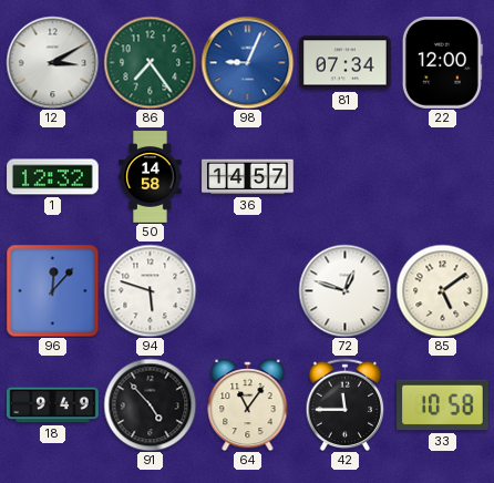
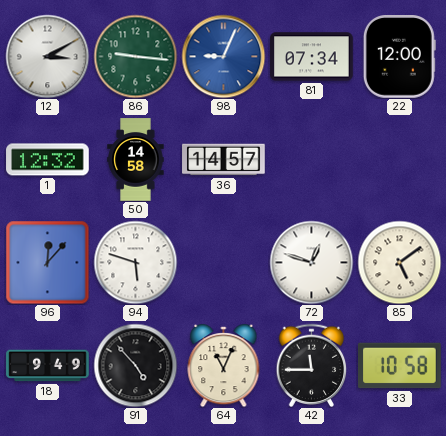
86: 7:24 -> 9:16 (135, 56)
64: 11:06 -> 11:04 (224, 365)
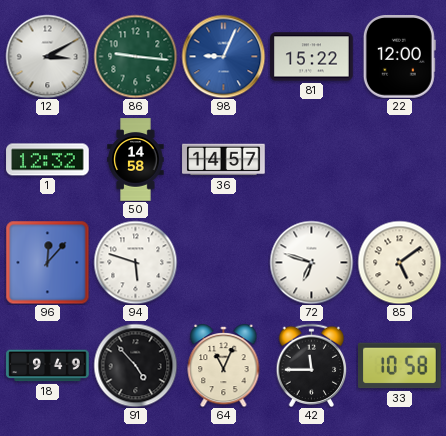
81: 07:34 -> 15:22 (312, 57)
72: 12:48 -> 6:48 (311, 262)
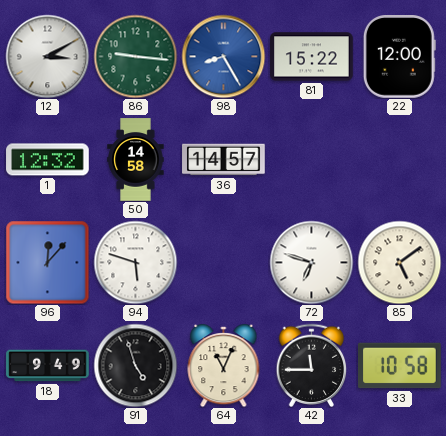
98: 9:04 -> 8:25 (223, 56)
91: 4:53 -> 4:57 (135, 365)
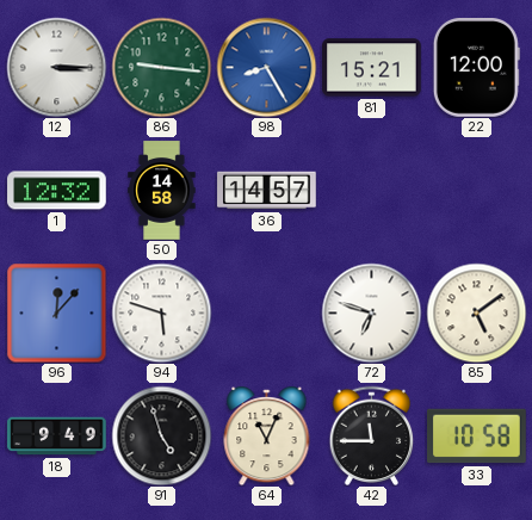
12: 3:10 -> 3:15 (56, 67)
81: 15:22 -> 15:21 (372, 68)
